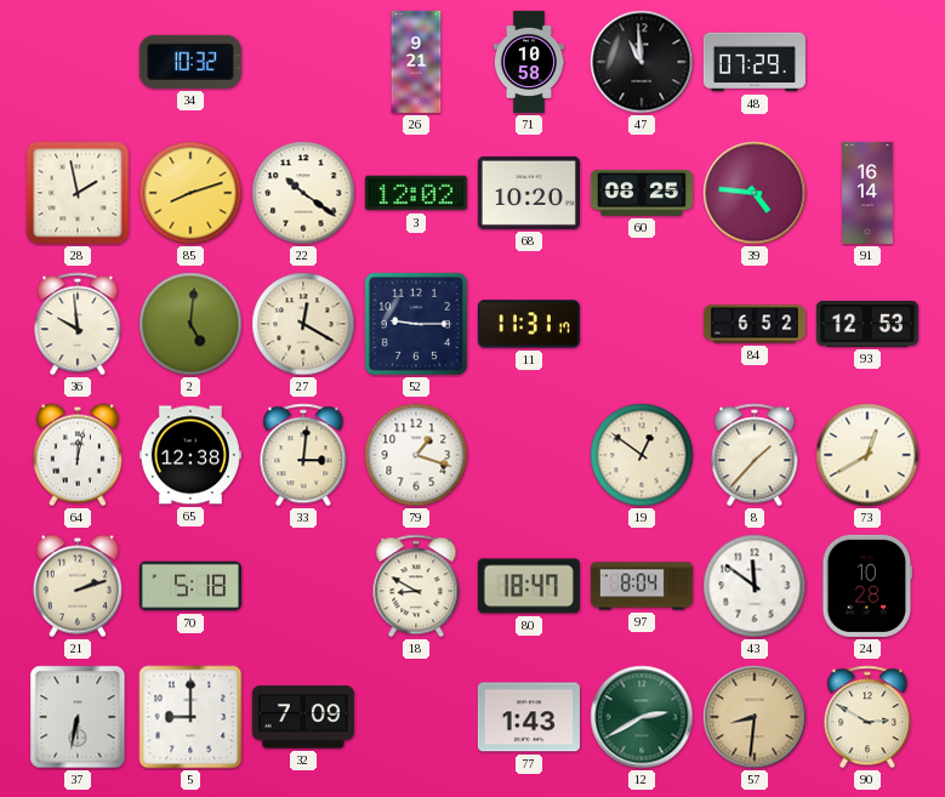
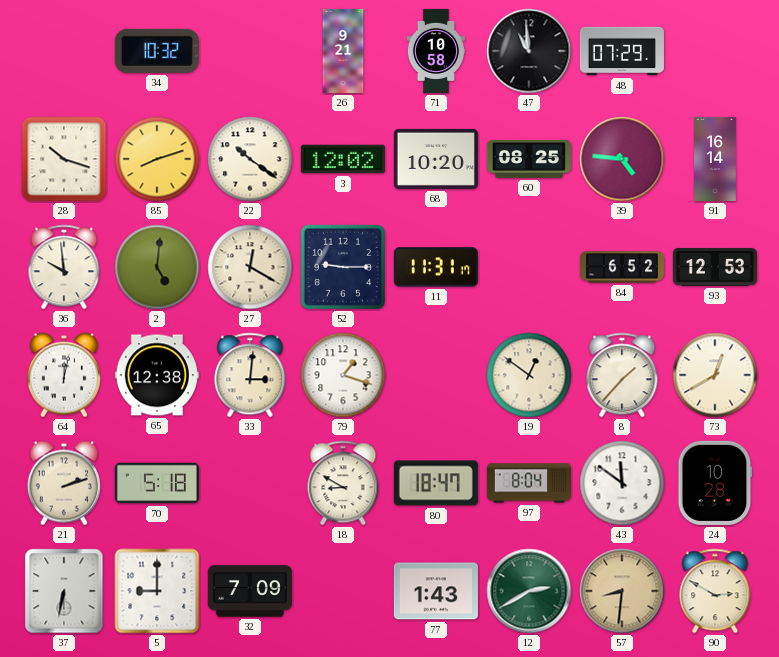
28: 1:58 -> 10:18 (64, 159)
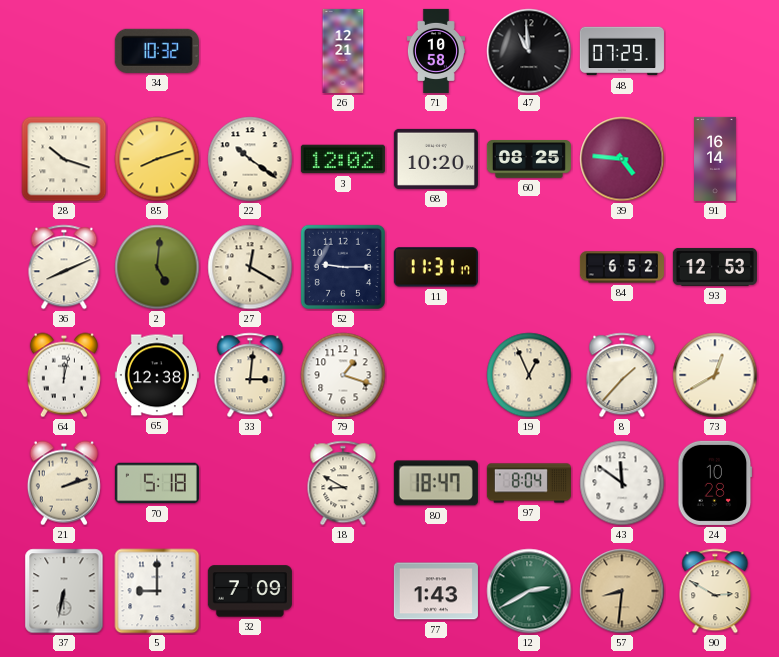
26: 9:21 -> 12:21 (343, 51)
36: 9:59 -> 8:11 (64, 267)
19: 12:51 -> 12:56 (529, 375)
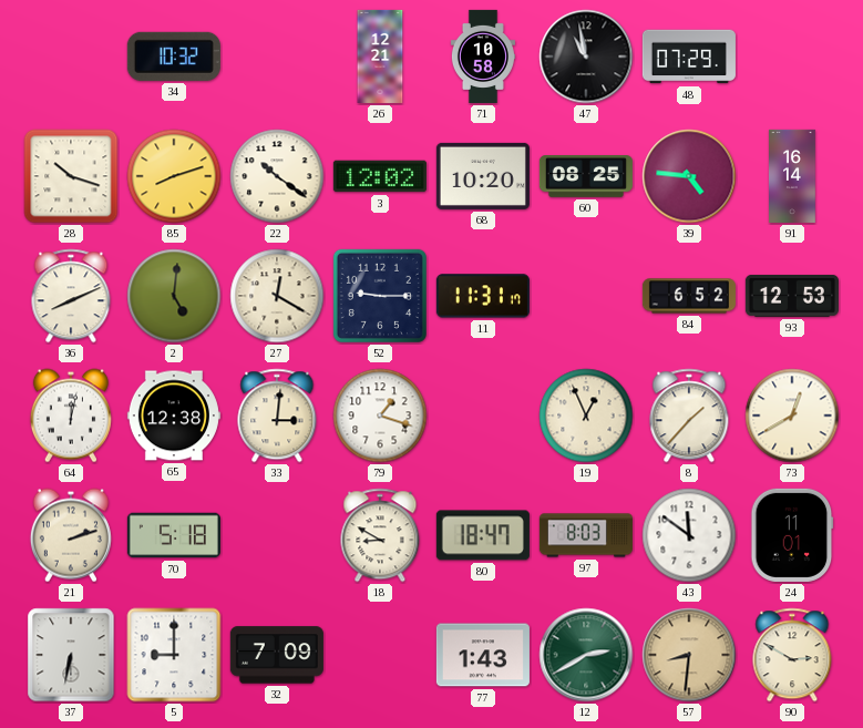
47: 10:59 -> 10:58 (586, 57)
97: 8:04 -> 8:03 (586, 535)
24: 10:28 -> 11:01 (792, 535)
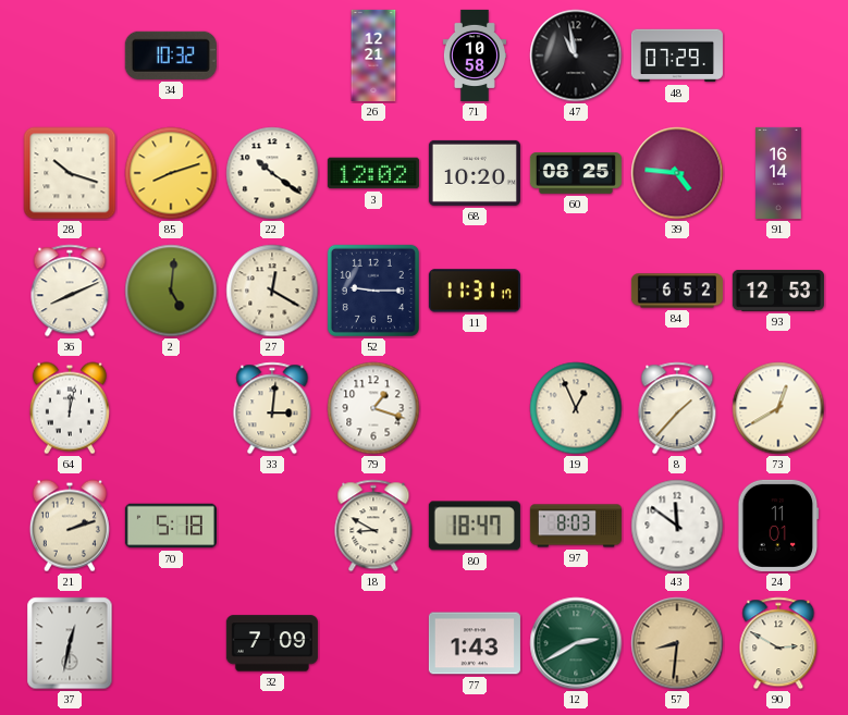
65: 12:38 -> none (174, 416)
37: 6:32 -> 12:32 (70, 643)
5: 9:00 -> none (174, 655)
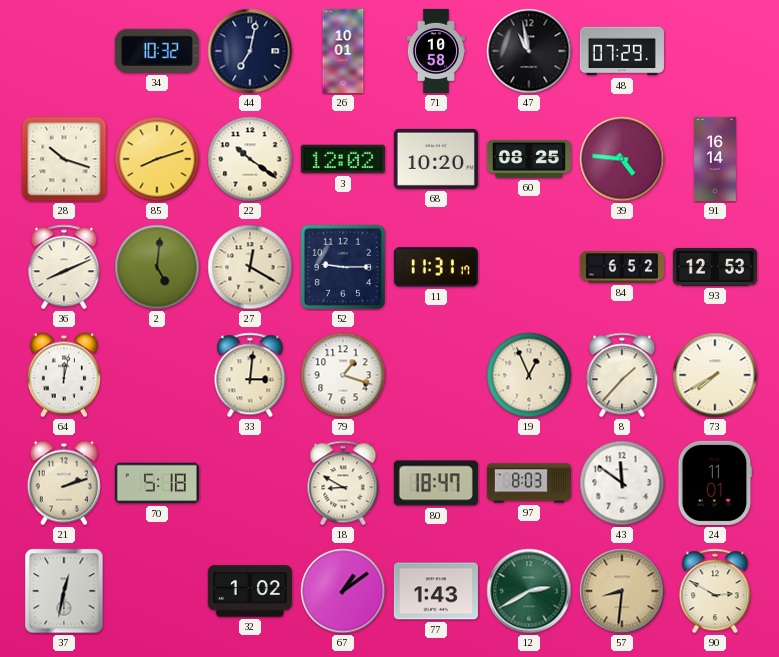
44: none -> 7:02 (250, 51)
26: 12:21 -> 10:01 (343, 51)
73: 12:40 -> 7:40 (715, 375)
32: 7:09 -> 1:02 (250, 591)
67: none -> 1:09 (343, 591)
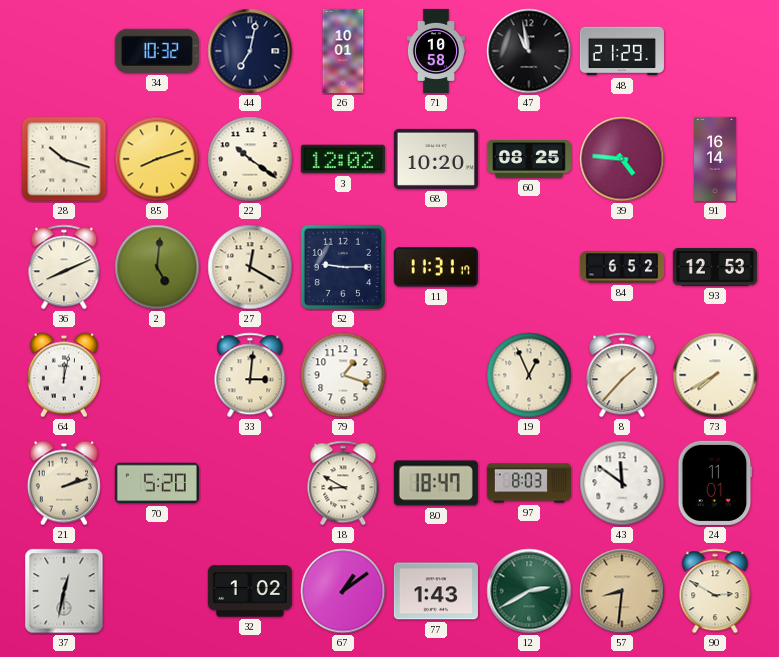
48: 07:29 -> 21:29 (622, 51)
70: 5:18 -> 5:20 (157, 483)
